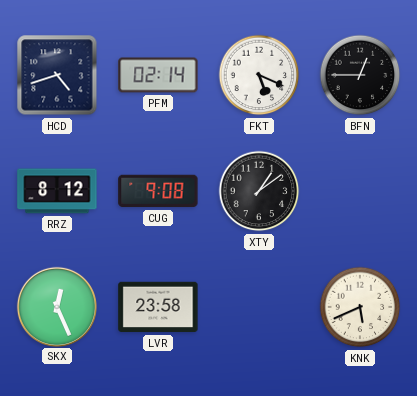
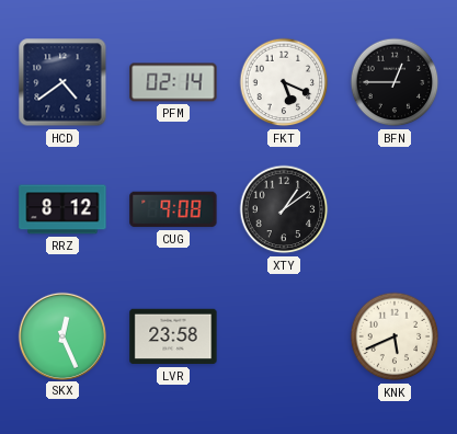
HCD: 4:42 -> 4:39 (62, 82)
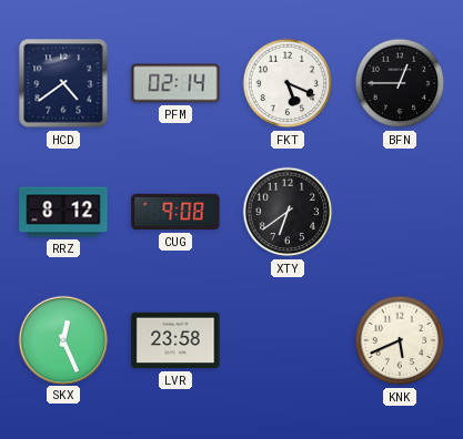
XTY: 1:09 -> 6:39 (288, 212)
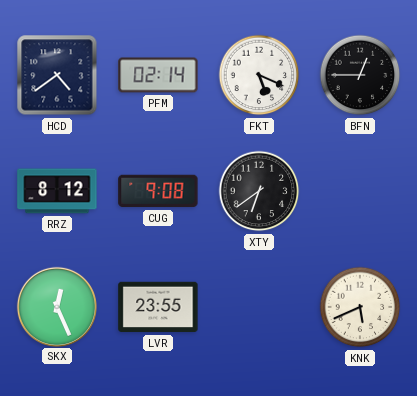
LVR: 23:58 -> 23:55 (158, 307)
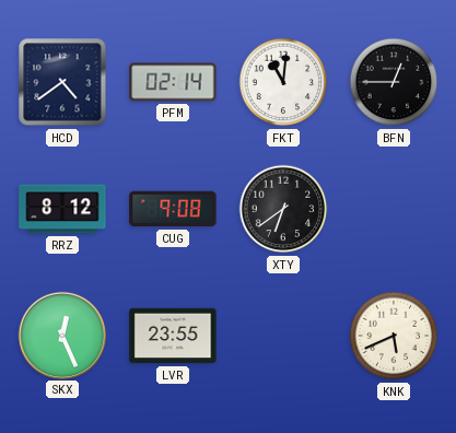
FKT: 5:19 -> 11:01 (283, 82)
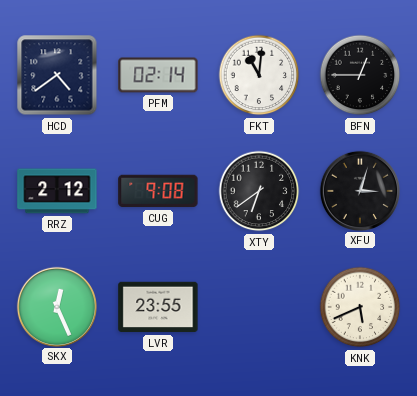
RRZ: 8:12 -> 2:12 (57, 191)
XFU: none -> 3:03 (359, 190)
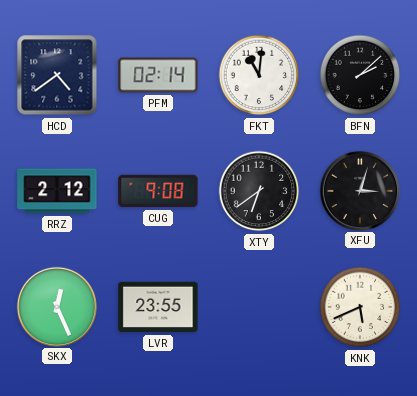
BFN: 12:45 -> 2:08 (360, 75)
